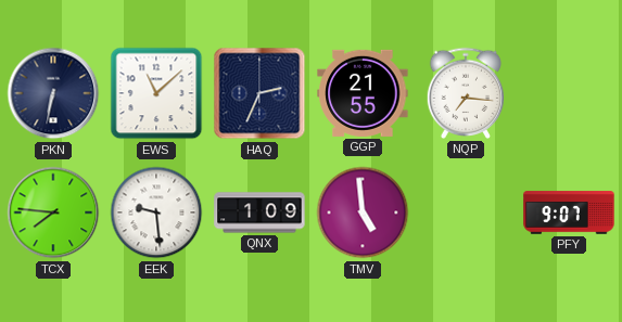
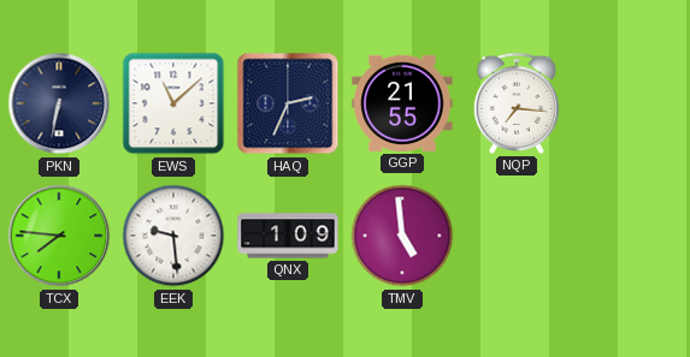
PFY: 9:07 -> none (569, 212)
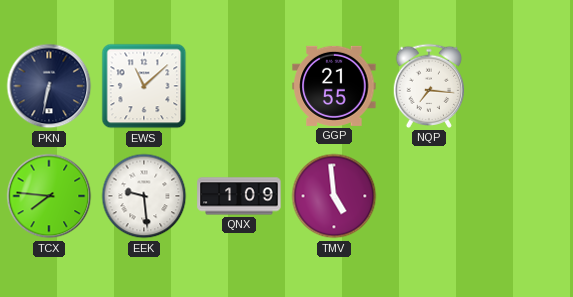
HAQ: 2:34 -> none (288, 103)
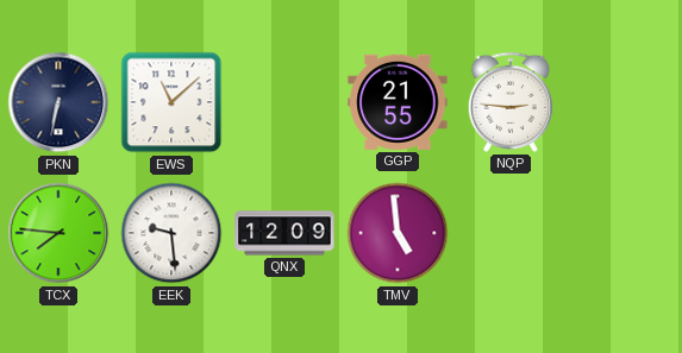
NQP: 7:16 -> 2:46 (511, 102)
QNX: 1:09 -> 12:09 (284, 233)
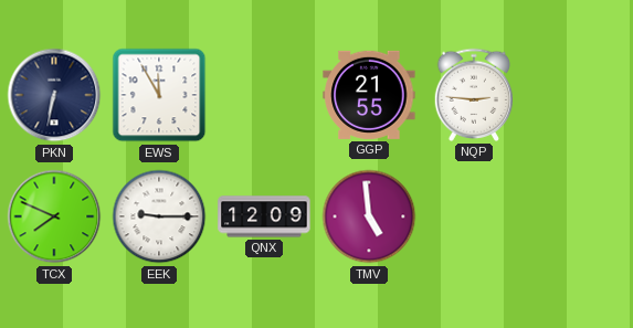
EWS: 11:08 -> 11:55 (159, 95)
TCX: 7:46 -> 7:49 (54, 216)
EEK: 9:29 -> 9:15 (159, 216)
